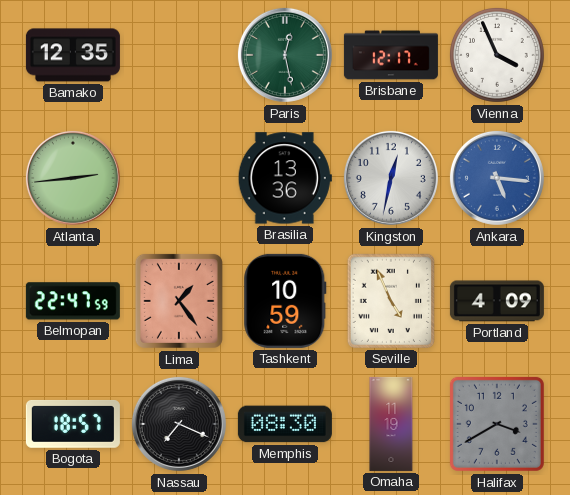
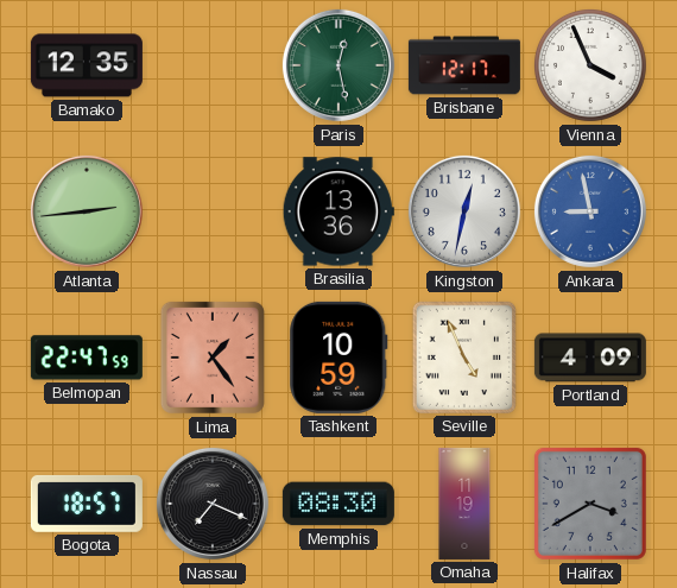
Ankara: 5:16 -> 8:58 (590, 211)
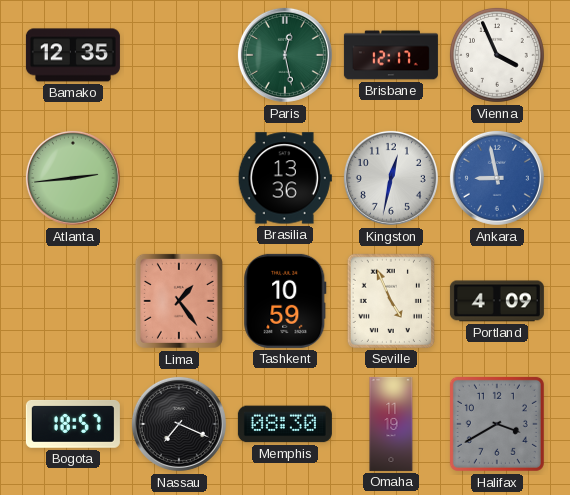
Belmopan: 22:47 -> none (87, 358)
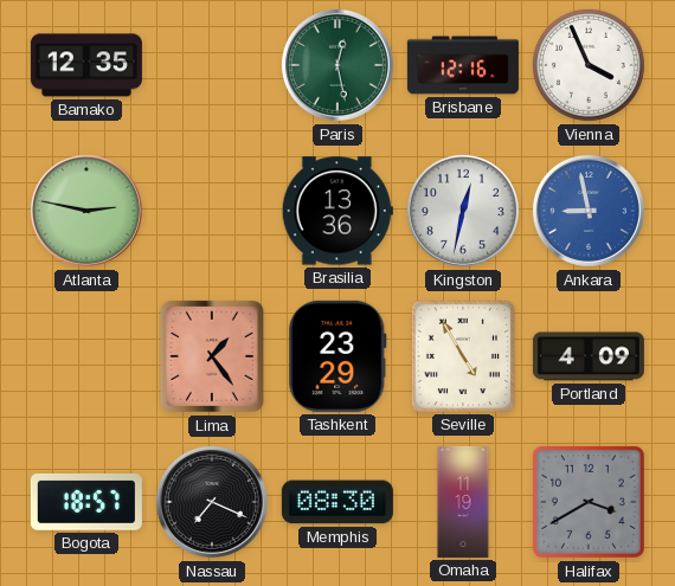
Brisbane: 12:17 -> 12:16 (463, 65)
Atlanta: 2:44 -> 2:47 (86, 211)
Tashkent: 10:59 -> 23:29 (337, 356)
Seville: 4:56 -> 4:55 (463, 356)
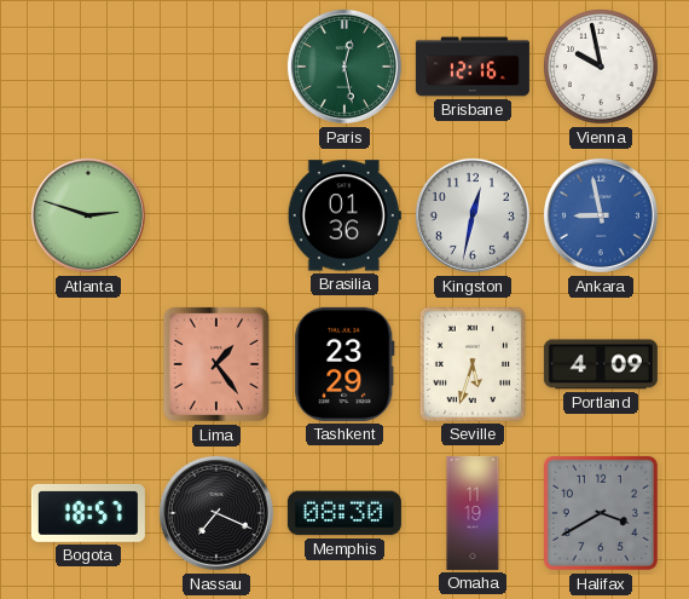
Bamako: 12:35 -> none (86, 65)
Vienna: 3:56 -> 9:58 (601, 67)
Atlanta: 2:47 -> 2:48 (88, 215)
Brasilia: 13:36 -> 01:36 (344, 215)
Seville: 4:55 -> 5:33 (473, 364)
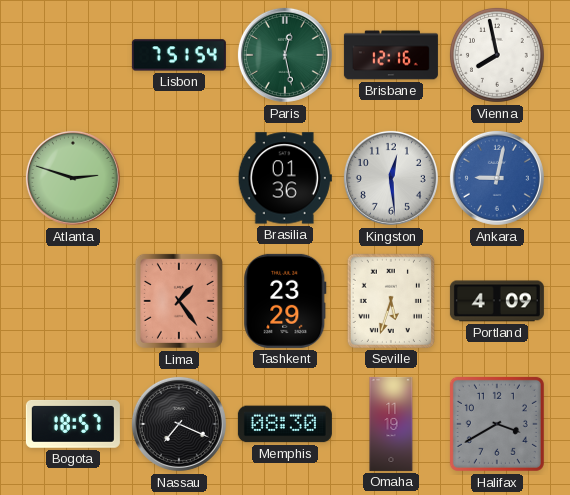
Lisbon: none -> 7:51 (179, 55)
Vienna: 9:58 -> 7:58 (497, 55)
Kingston: 12:32 -> 12:29 (391, 178)
Ankara: 8:58 -> 9:02 (497, 178)
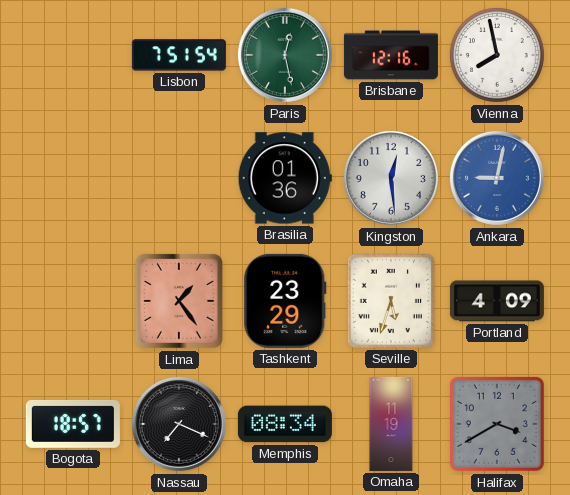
Atlanta: 2:48 -> none (73, 178)
Memphis: 08:30 -> 08:34 (285, 424)
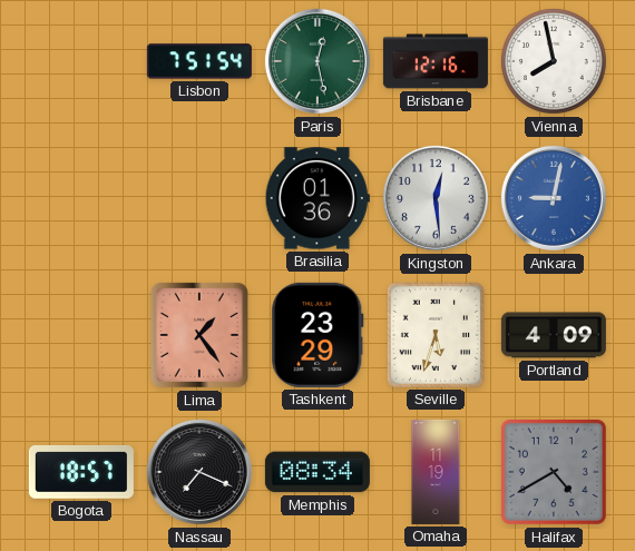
Halifax: 3:40 -> 4:40 (554, 472)
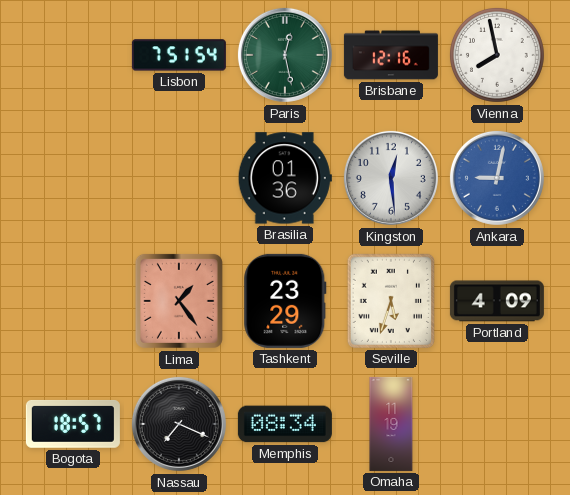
Halifax: 4:40 -> none (554, 472)
